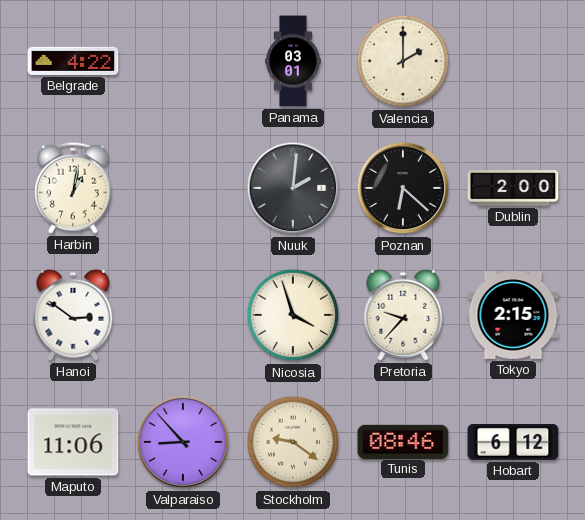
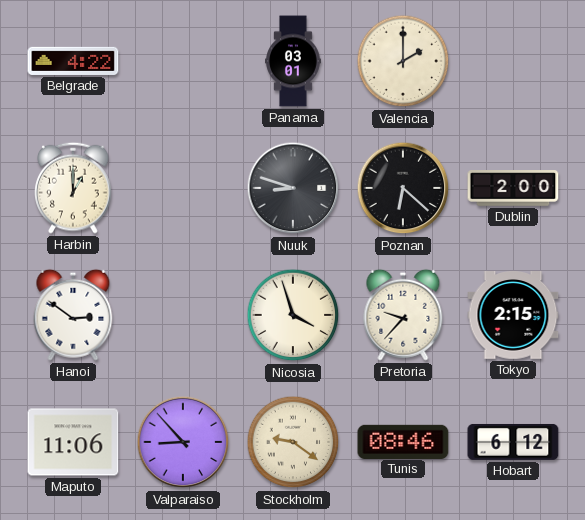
Harbin: 1:02 -> 1:00 (73, 188)
Nuuk: 2:01 -> 8:48 (293, 188)
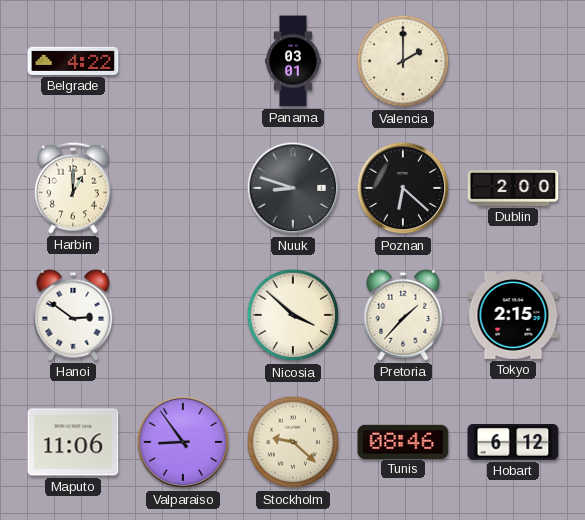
Nicosia: 3:57 -> 3:52 (293, 315)
Pretoria: 9:37 -> 1:37 (403, 315)
Valparaiso: 8:53 -> 8:54 (183, 442)
Stockholm: 9:21 -> 9:22 (293, 442)
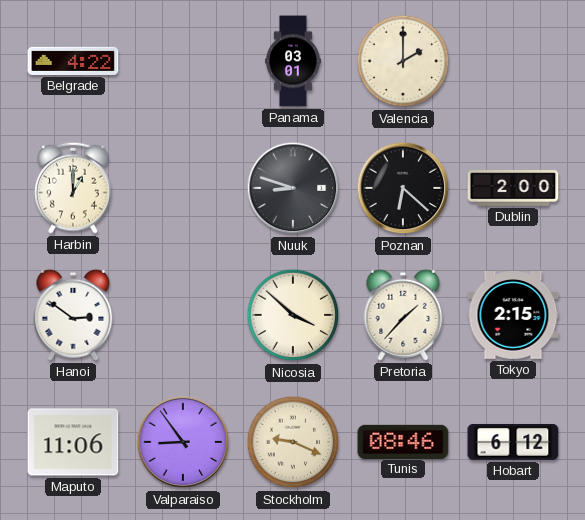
Stockholm: 9:22 -> 9:19 (293, 442)
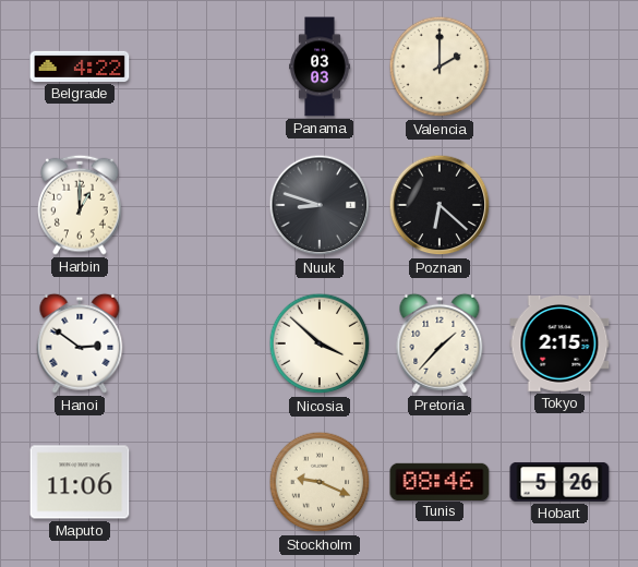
Panama: 03:01 -> 03:03 (320, 67)
Dublin: 2:00 -> none (513, 188)
Valparaiso: 8:54 -> none (183, 442)
Hobart: 6:12 -> 5:26 (559, 482)
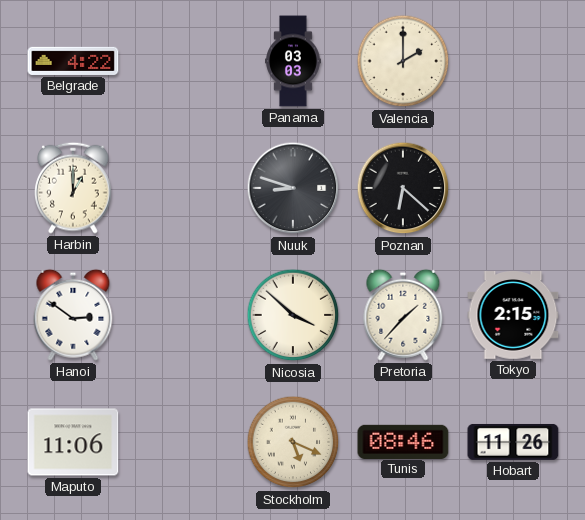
Stockholm: 9:19 -> 5:19 (293, 442)
Hobart: 5:26 -> 11:26 (513, 442)
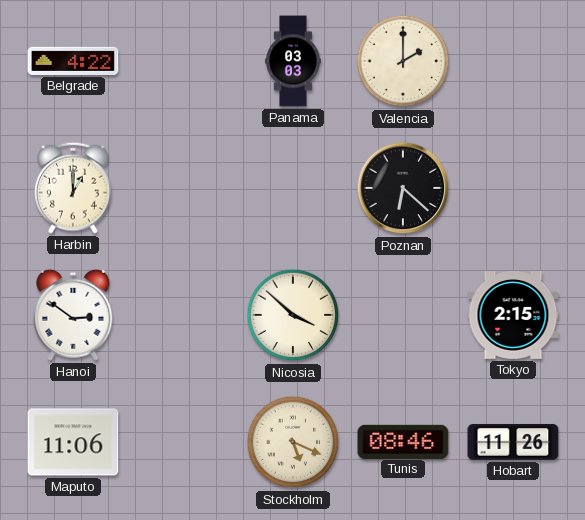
Nuuk: 8:48 -> none (293, 188)
Pretoria: 1:37 -> none (403, 315)
